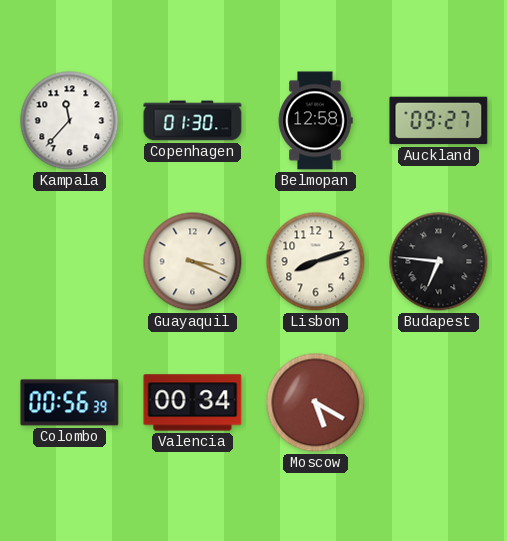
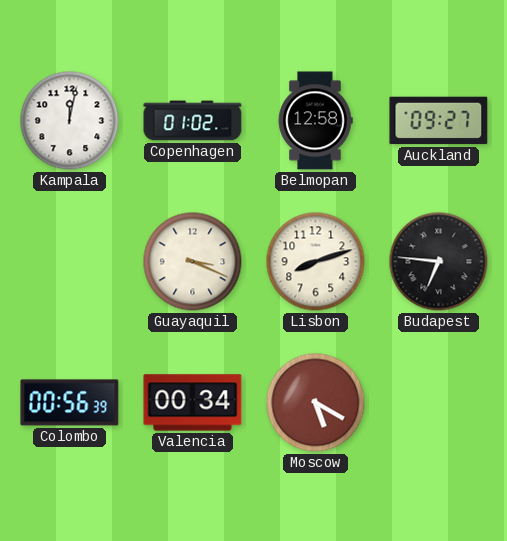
Kampala: 11:37 -> 12:02 (70, 121)
Copenhagen: 01:30 -> 01:02 (193, 121)
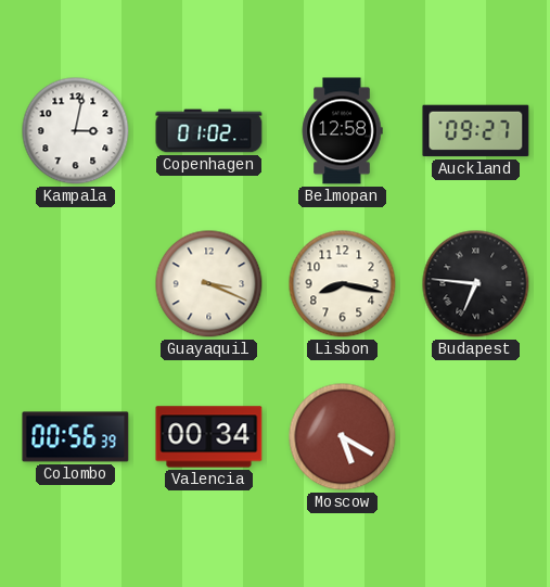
Kampala: 12:02 -> 3:02 (76, 131)
Lisbon: 8:12 -> 8:17 (343, 284)
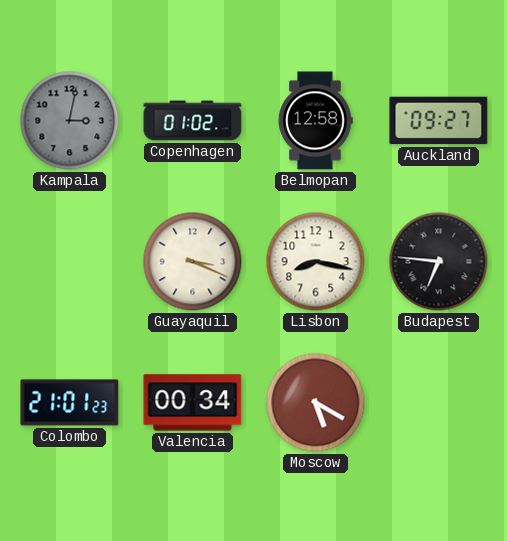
Kampala dial: white -> grey (70, 121)
Colombo: 00:56 -> 21:01 (70, 403)
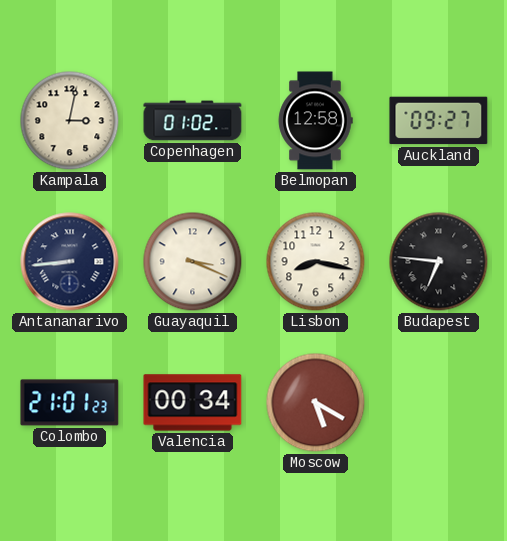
Kampala dial: grey -> cream (70, 121)
Antananarivo: none -> 8:44 (70, 262)
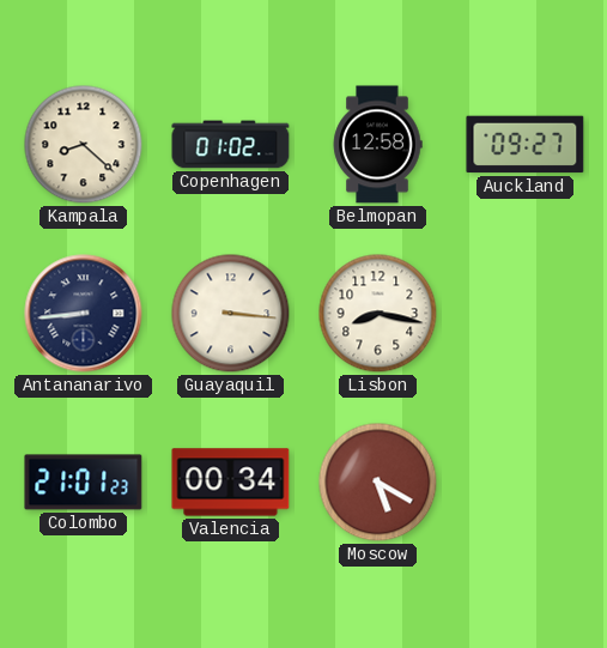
Kampala: 3:02 -> 8:22 (84, 145)
Guayaquil: 3:19 -> 3:16 (231, 314)
Budapest: 6:46 -> none (439, 262)
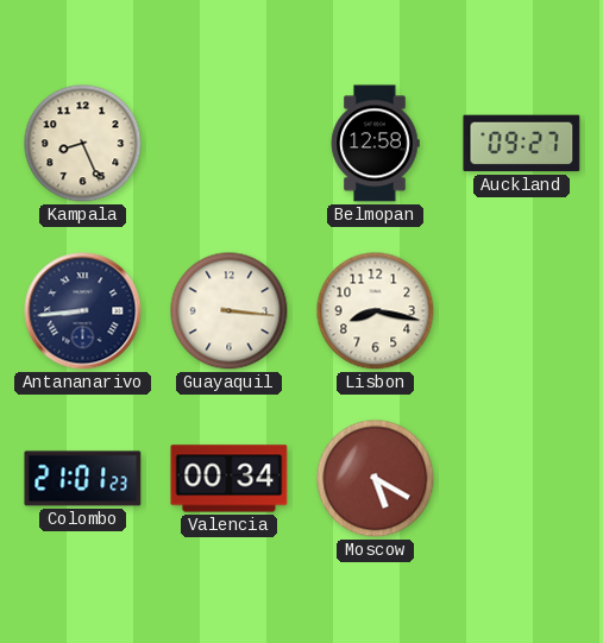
Kampala: 8:22 -> 8:26 (83, 144)
Copenhagen: 01:02 -> none (231, 145)
